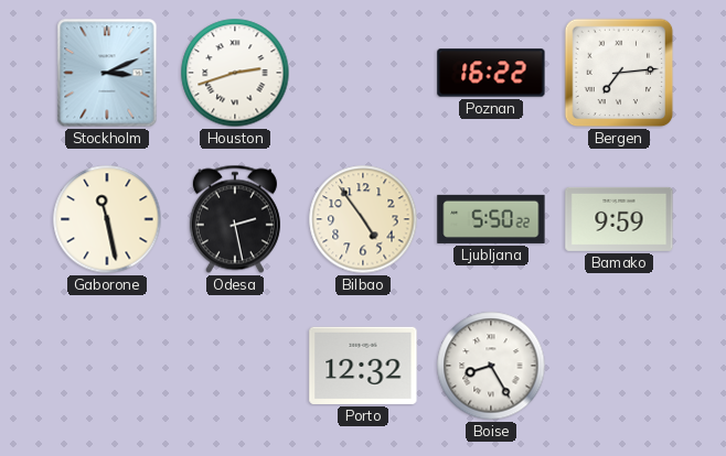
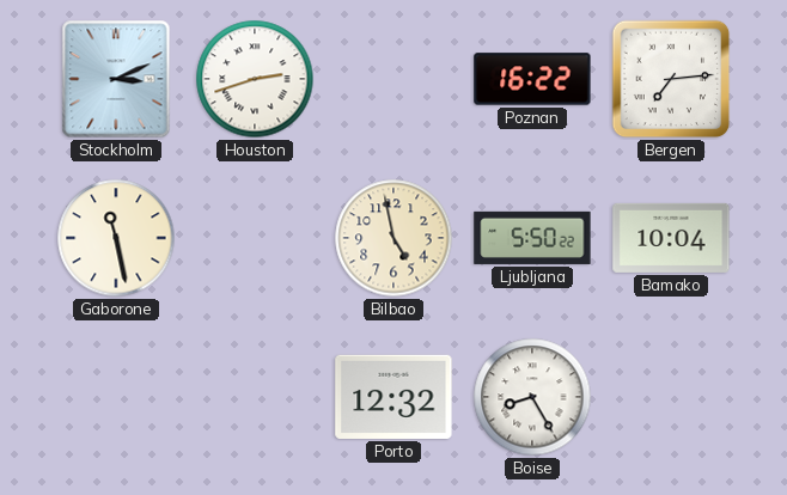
Odesa: 2:28 -> none (235, 219)
Bilbao: 4:54 -> 4:58 (393, 238)
Bamako: 9:59 -> 10:04 (671, 238)
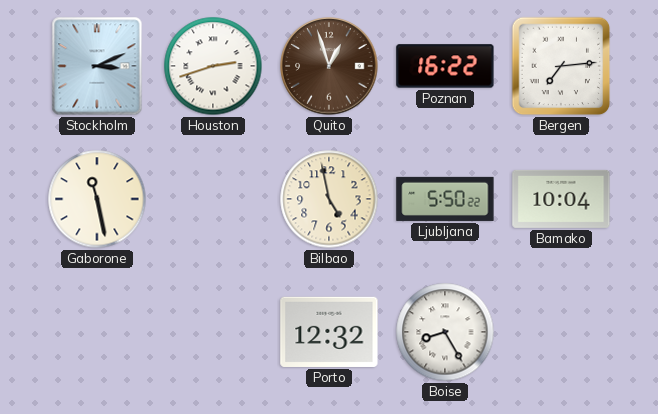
Quito: none -> 12:57 (329, 66)
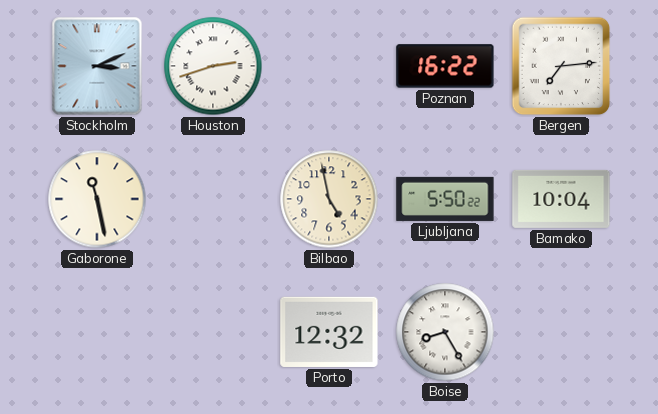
Quito: 12:57 -> none (329, 66)
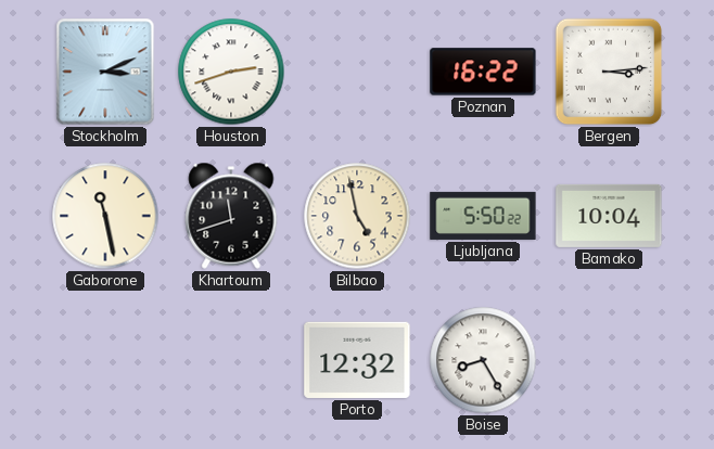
Bergen: 7:14 -> 3:14 (609, 72)
Khartoum: none -> 11:42 (231, 216)
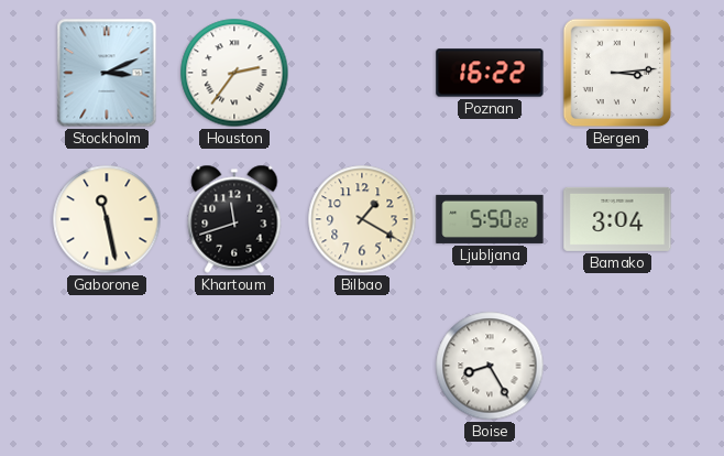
Houston: 2:42 -> 2:36 (234, 73)
Bilbao: 4:58 -> 1:20 (362, 219)
Bamako: 10:04 -> 3:04 (617, 219)
Porto: 12:32 -> none (357, 360)
